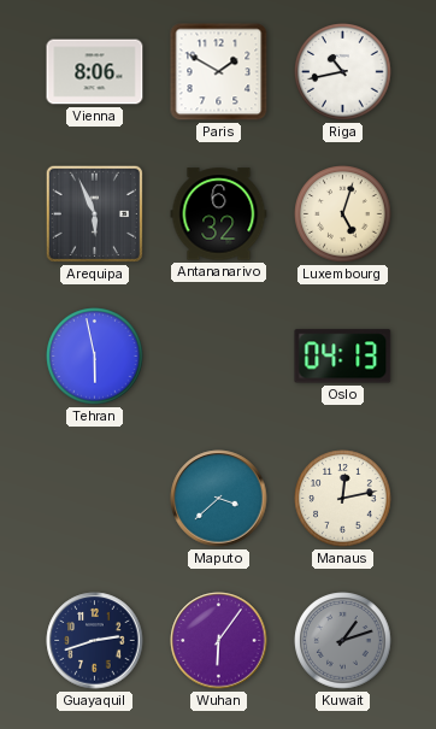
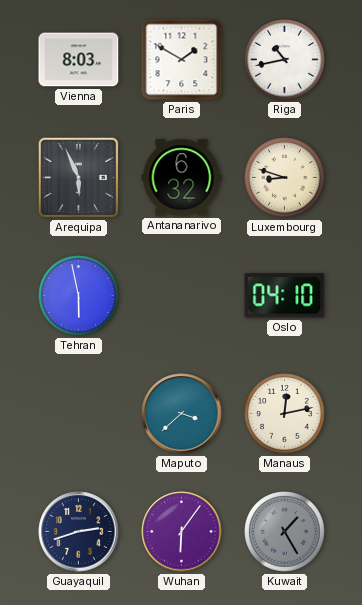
Vienna: 8:06 -> 8:03 (79, 60)
Luxembourg: 5:03 -> 8:48 (285, 178)
Oslo: 04:13 -> 04:10 (285, 296)
Kuwait: 1:12 -> 1:25 (285, 532)
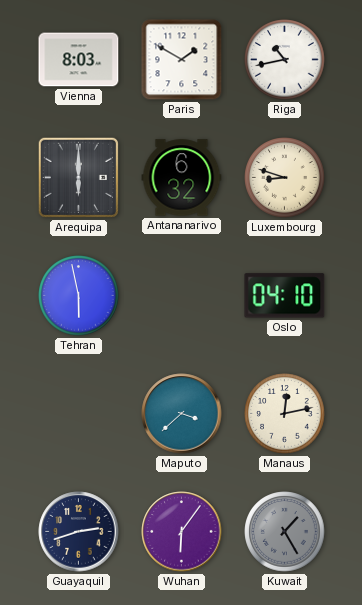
Arequipa: 5:56 -> 6:00 (78, 177)
